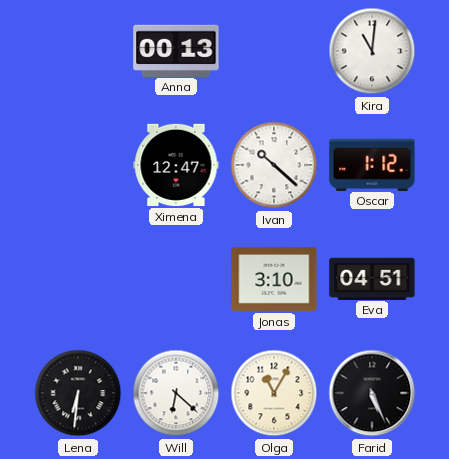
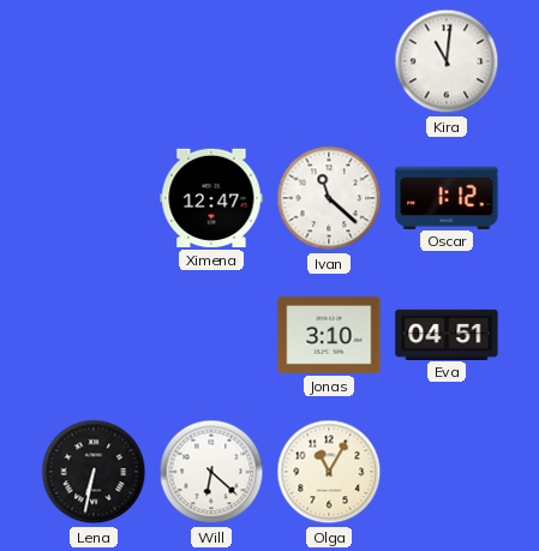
Anna: 00:13 -> none (176, 50)
Ivan: 10:22 -> 11:22 (329, 198)
Lena: 6:31 -> 6:32 (94, 472)
Farid: 5:26 -> none (372, 393)
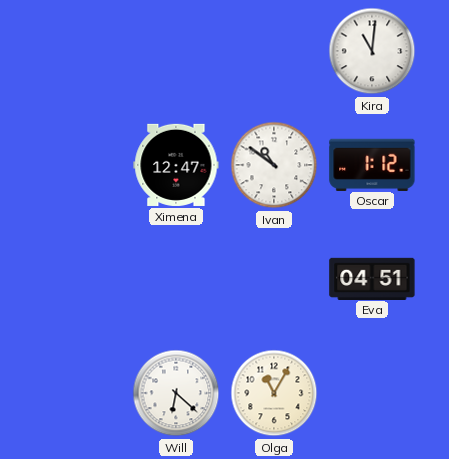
Ivan: 11:22 -> 10:51 (274, 165)
Jonas: 3:10 -> none (329, 335)
Lena: 6:32 -> none (94, 472)
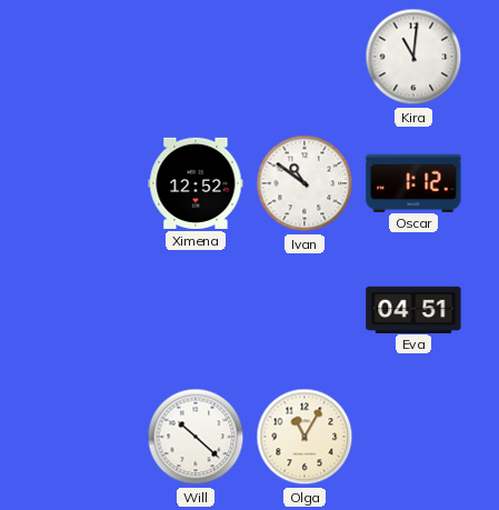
Ximena: 12:47 -> 12:52 (196, 183)
Will: 6:22 -> 10:22 (196, 437)
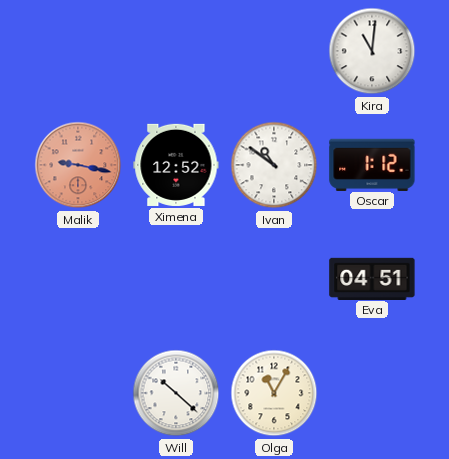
Malik: none -> 9:17 (78, 165)
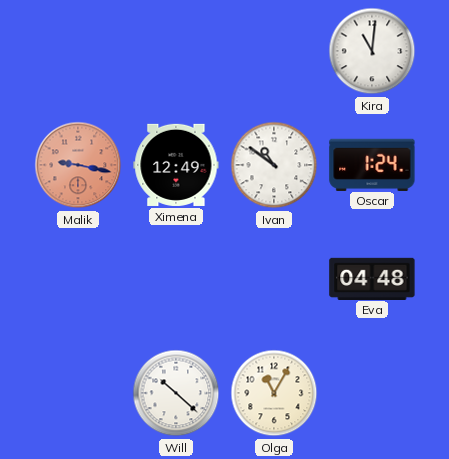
Ximena: 12:52 -> 12:49 (176, 165)
Oscar: 1:12 -> 1:24 (372, 164)
Eva: 04:51 -> 04:48 (372, 278)
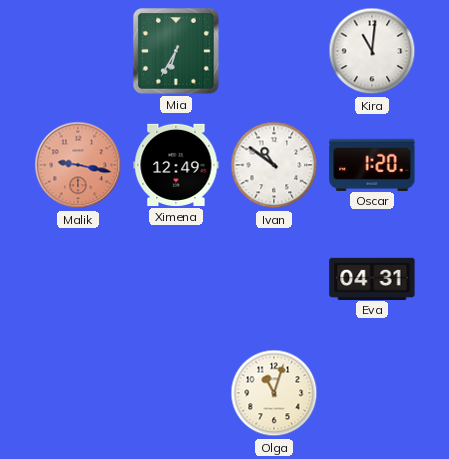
Mia: none -> 6:35 (177, 52)
Oscar: 1:24 -> 1:20 (372, 164)
Eva: 04:48 -> 04:31 (372, 278)
Will: 10:22 -> none (176, 393)
Olga: 11:05 -> 11:03 (274, 393)
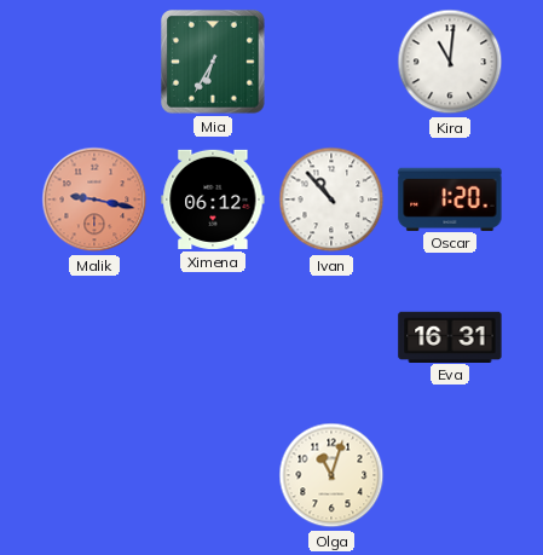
Ximena: 12:49 -> 06:12 (213, 200)
Ivan: 10:51 -> 10:53 (331, 200)
Eva: 04:31 -> 16:31 (450, 336)
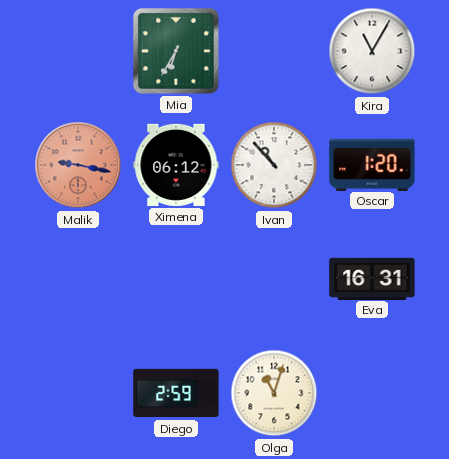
Kira: 11:01 -> 11:05 (372, 51)
Diego: none -> 2:59 (176, 393)
